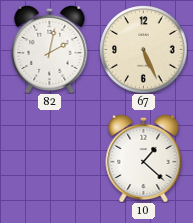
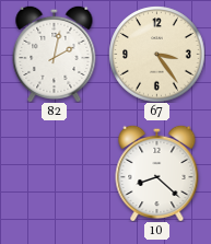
67: 5:26 -> 3:24 (156, 54)
10: 1:22 -> 8:22 (157, 173)
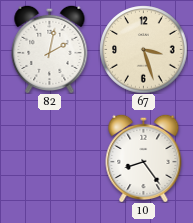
67: 3:24 -> 3:27 (143, 49)
10: 8:22 -> 8:24 (144, 158)
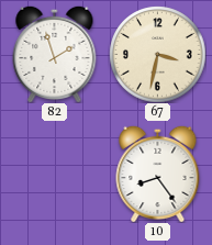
82: 2:02 -> 1:57 (55, 54)
67: 3:27 -> 3:32 (157, 54)
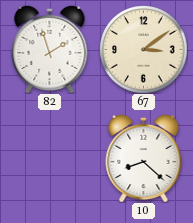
67: 3:32 -> 3:09 (143, 49)
10: 8:24 -> 8:22 (144, 158)
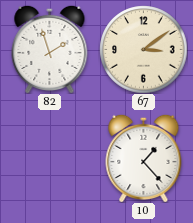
10: 8:22 -> 1:23 (144, 158)
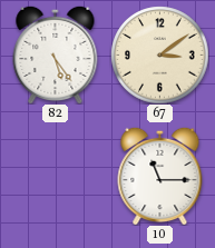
82: 1:57 -> 5:24 (56, 54)
10: 1:23 -> 11:15 (160, 176)
